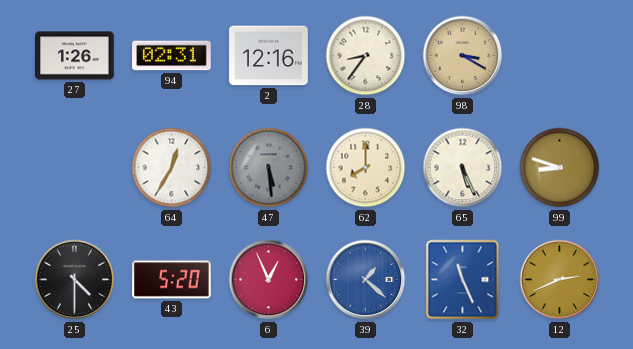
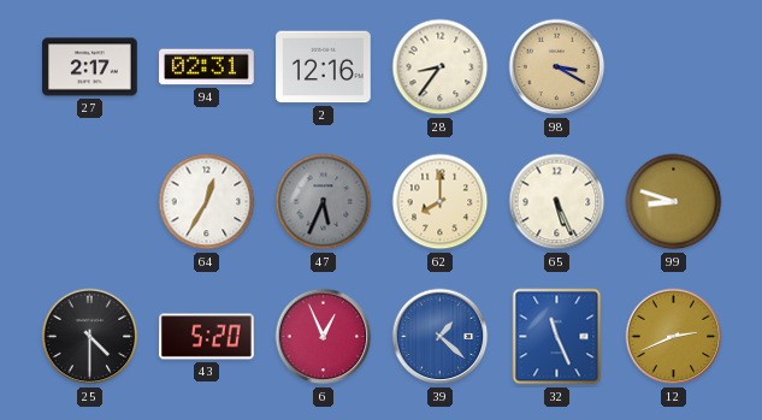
27: 1:26 -> 2:17 (90, 67)
47: 5:29 -> 5:34 (324, 202)
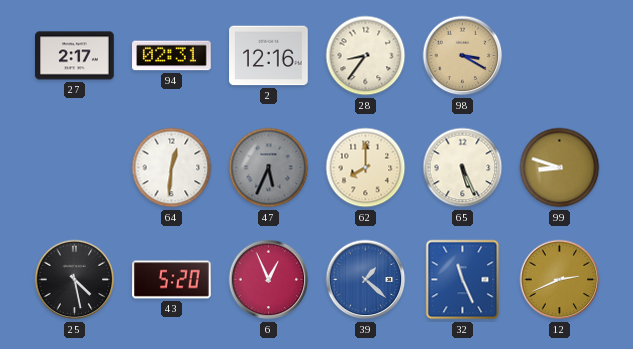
64: 12:35 -> 12:31 (172, 168)
25: 4:30 -> 4:28 (75, 280)
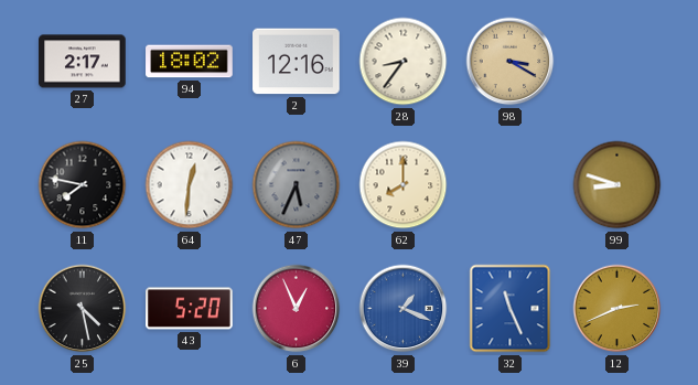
94: 02:31 -> 18:02 (190, 62)
11: none -> 7:47 (83, 185)
65: 5:26 -> none (463, 168)
39: 1:22 -> 1:19 (404, 309)
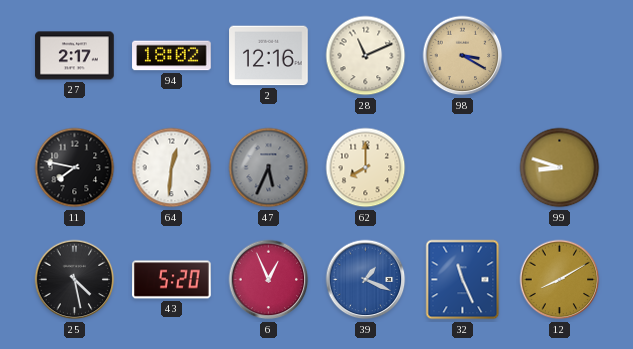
28: 8:36 -> 11:11 (366, 56)
12: 2:41 -> 8:10 (560, 280)
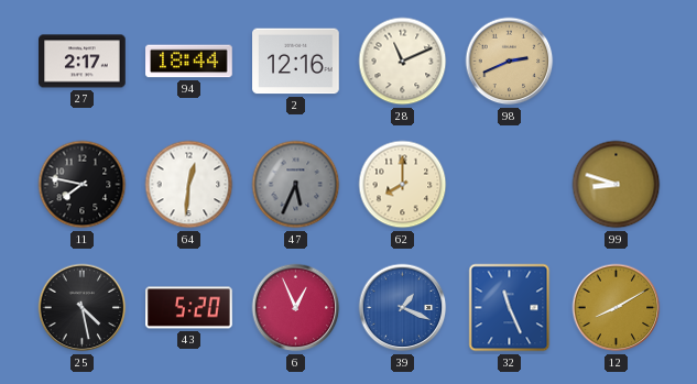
94: 18:02 -> 18:44 (189, 62)
98: 3:20 -> 2:41 (510, 62)
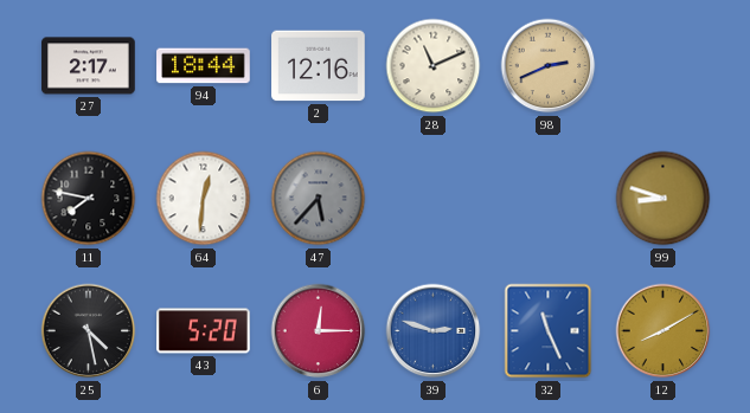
47: 5:34 -> 5:37 (319, 199)
62: 8:00 -> none (403, 185)
6: 12:56 -> 12:15 (319, 331)
39: 1:19 -> 2:48 (434, 331)
